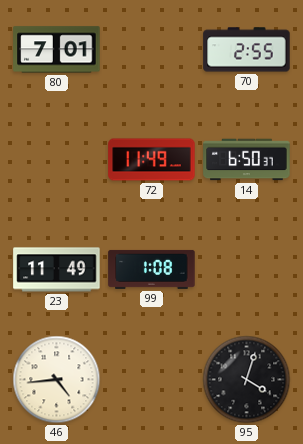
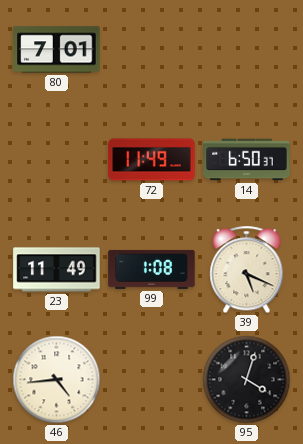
70: 2:55 -> none (247, 50)
39: none -> 5:19 (247, 270)
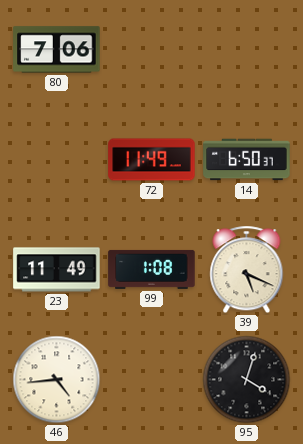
80: 7:01 -> 7:06 (57, 50)
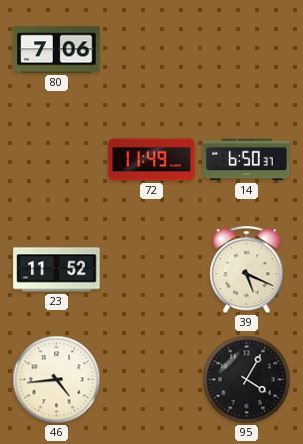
23: 11:49 -> 11:52 (57, 270)
99: 1:08 -> none (152, 269)
95: 4:03 -> 4:05 (247, 380)
